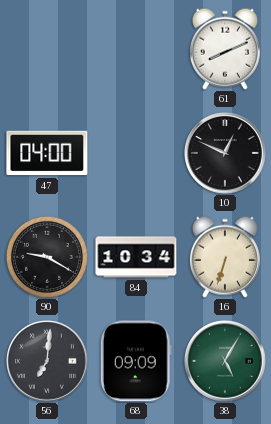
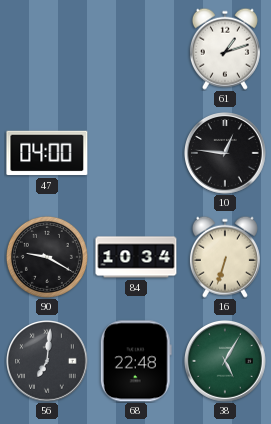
61: 8:11 -> 1:12 (225, 49)
10: 12:49 -> 12:46 (226, 154)
68: 09:09 -> 22:48 (136, 361)
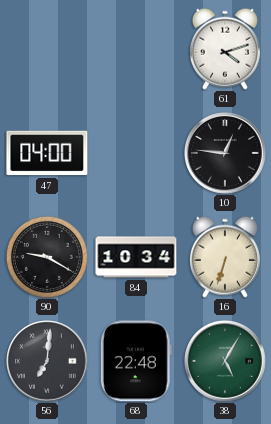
61: 1:12 -> 4:12 (225, 49)
